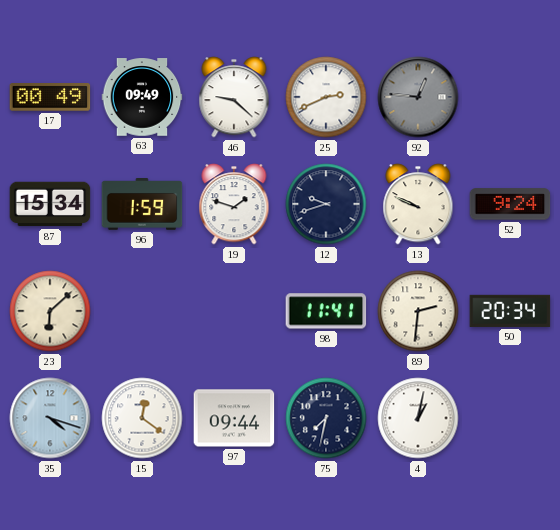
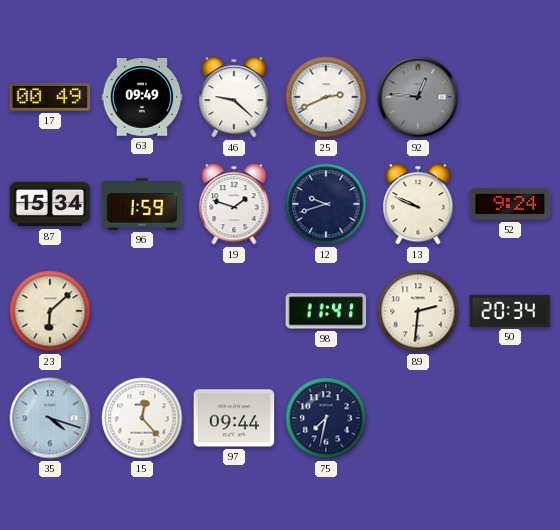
15: 12:21 -> 12:23 (142, 418)
4: 1:02 -> none (418, 418)
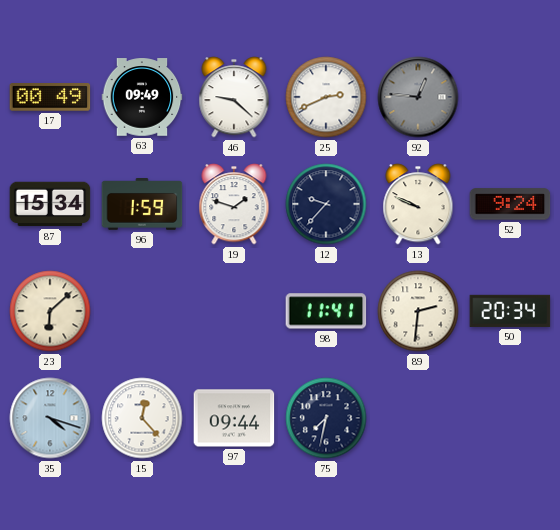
12: 9:42 -> 9:37 (326, 204)
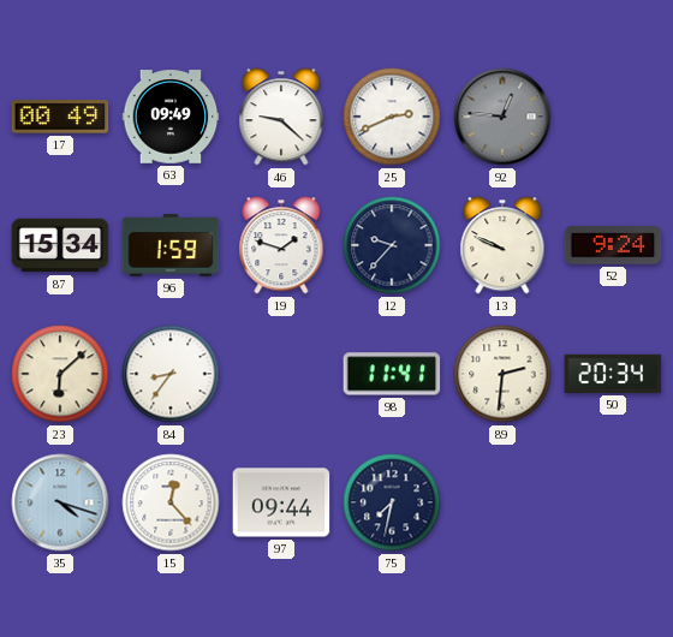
84: none -> 8:36 (171, 374)
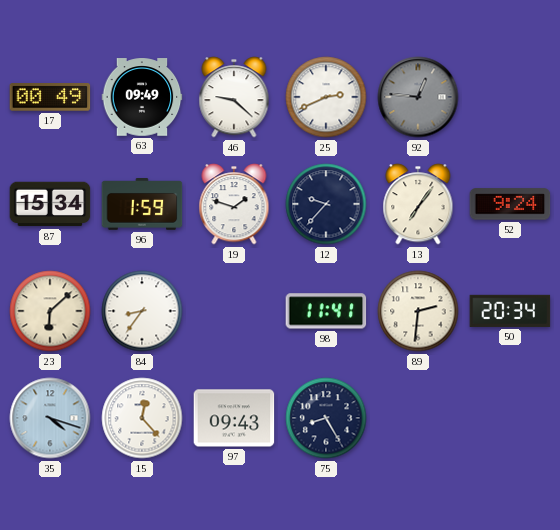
13: 9:49 -> 7:06 (418, 204)
97: 09:44 -> 09:43 (234, 418)
75: 7:32 -> 8:25 (326, 418)
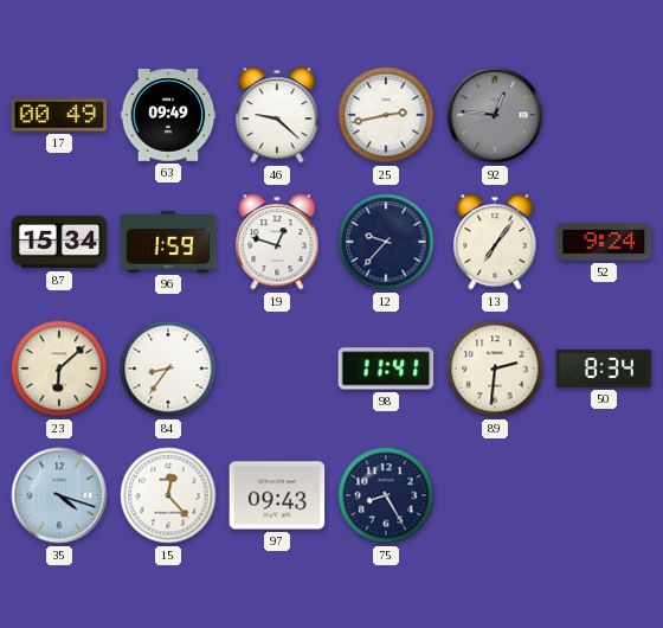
25: 2:41 -> 2:43 (386, 115)
19: 1:48 -> 12:48 (277, 242)
50: 20:34 -> 8:34 (604, 369)
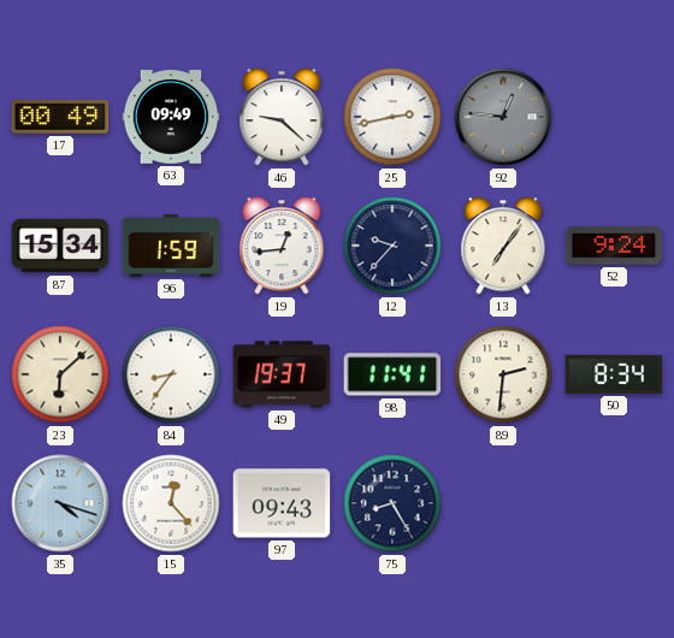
19: 12:48 -> 12:44 (282, 246)
49: none -> 19:37 (282, 374)
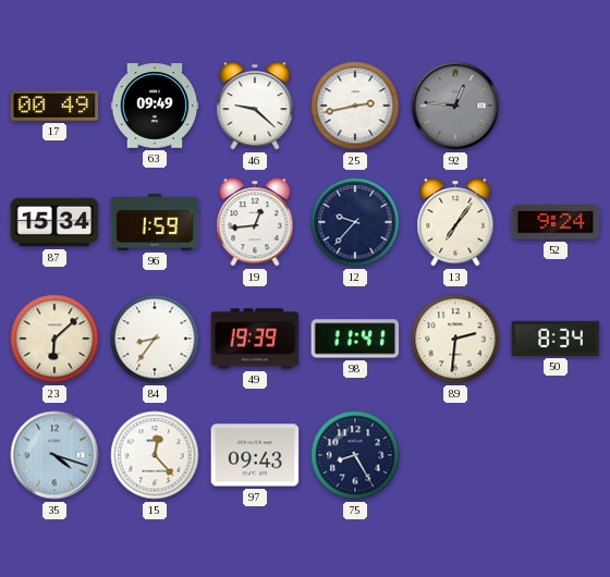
49: 19:37 -> 19:39 (255, 339)
